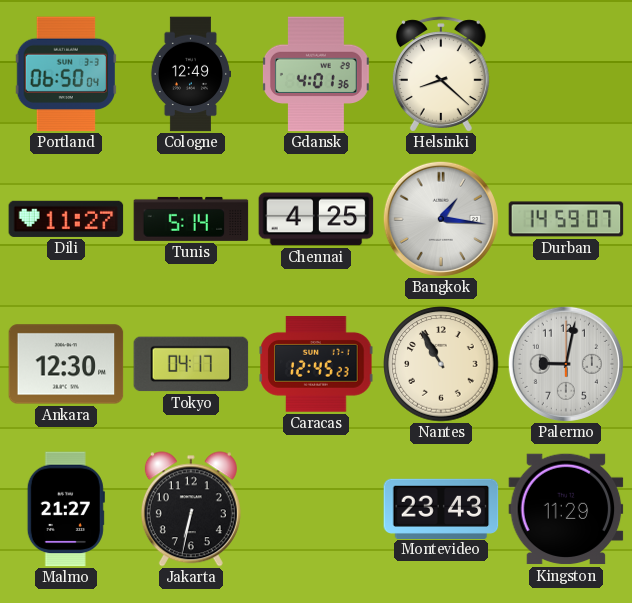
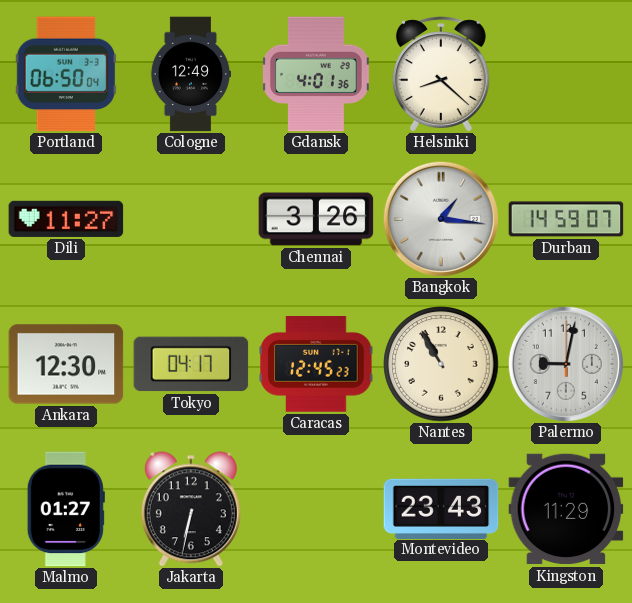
Tunis: 5:14 -> none (191, 219)
Chennai: 4:25 -> 3:26 (316, 219)
Malmo: 21:27 -> 01:27 (66, 509)
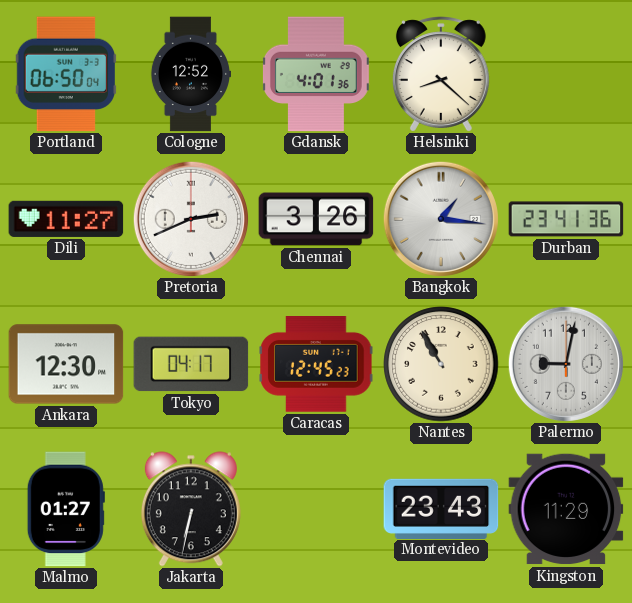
Cologne: 12:49 -> 12:52 (190, 74)
Pretoria: none -> 2:41 (191, 219)
Durban: 14:59 -> 23:41 (566, 219)
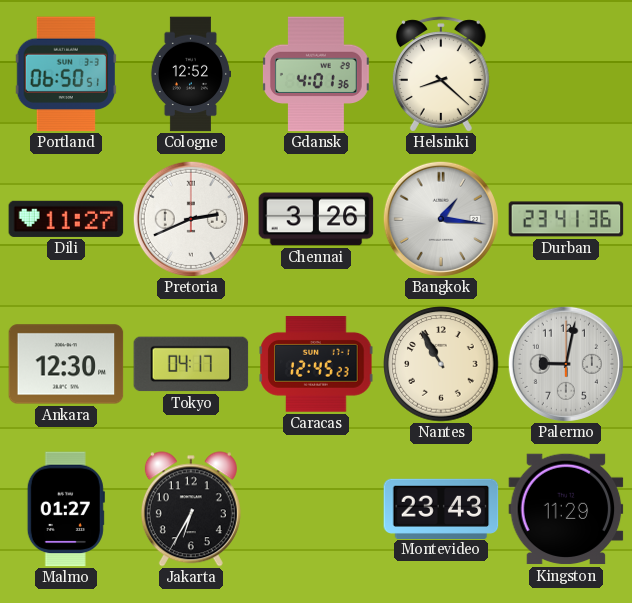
Portland: 06:50:04 -> 06:50:51 (65, 74)
Jakarta: 6:32 -> 6:35 (191, 509)
